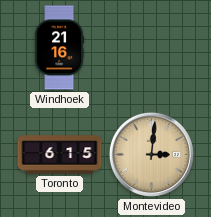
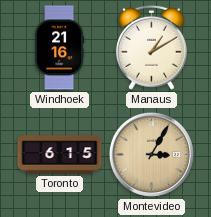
Manaus: none -> 1:10 (151, 47)
Montevideo: 3:01 -> 3:05 (151, 154)
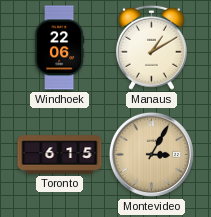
Windhoek: 21:16 -> 22:06 (59, 48)
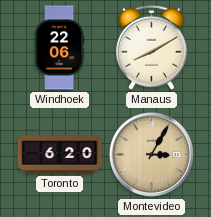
Manaus: 1:10 -> 8:10 (151, 47)
Toronto: 6:15 -> 6:20 (60, 155)
